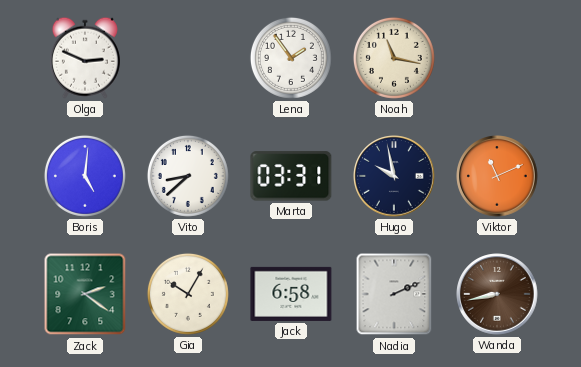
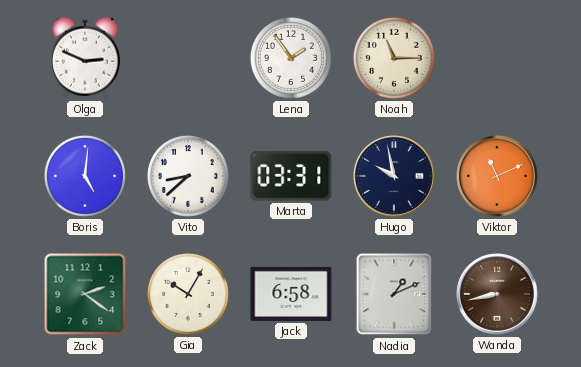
Noah: 11:17 -> 11:15 (394, 58)
Nadia: 2:11 -> 1:11 (394, 294)
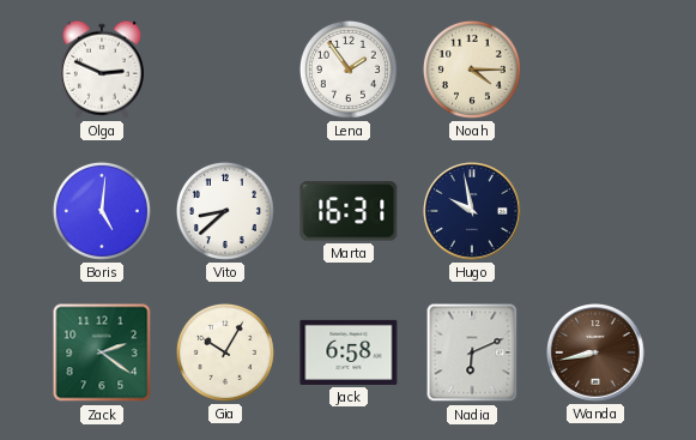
Noah: 11:15 -> 4:15 (472, 70)
Marta: 03:31 -> 16:31 (349, 211)
Viktor: 11:11 -> none (497, 176)
Nadia: 1:11 -> 6:11 (472, 352)
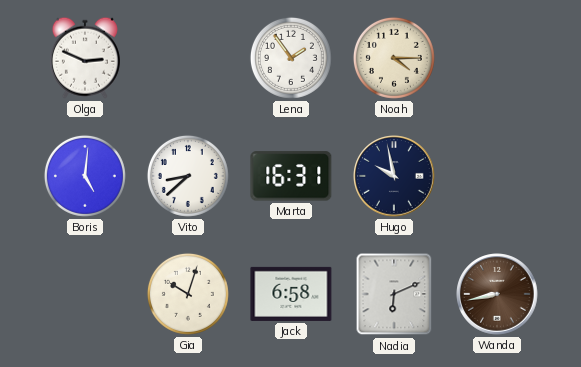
Zack: 2:21 -> none (102, 352)
Gia: 10:05 -> 10:03 (188, 294)
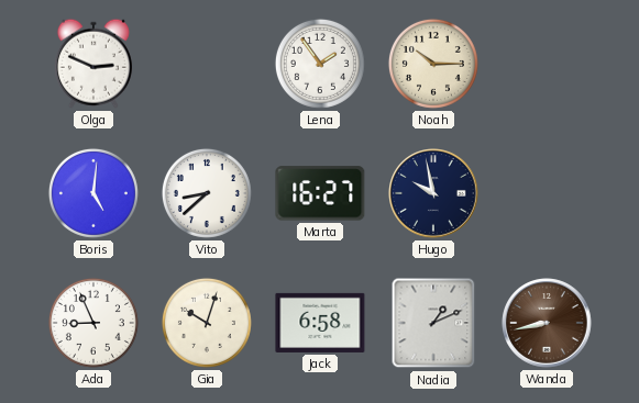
Noah: 4:15 -> 10:15 (433, 64)
Marta: 16:31 -> 16:27 (320, 193)
Ada: none -> 8:56 (93, 323)
Nadia: 6:11 -> 1:11 (433, 323)
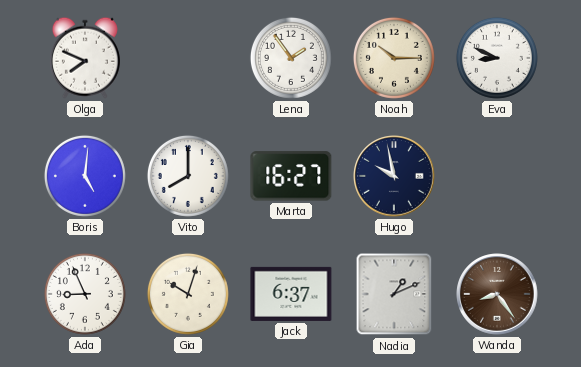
Olga: 2:49 -> 7:49 (85, 58)
Eva: none -> 8:49 (497, 58)
Vito: 8:38 -> 8:00 (188, 176)
Jack: 6:58 -> 6:37 (291, 294)
Wanda: 8:43 -> 8:24 (497, 294)
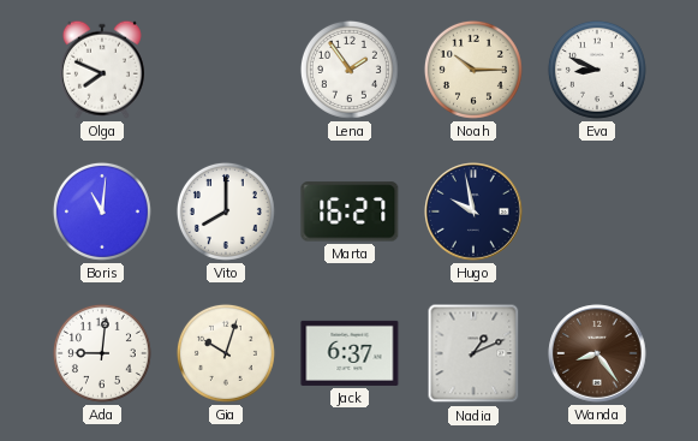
Boris: 5:01 -> 11:01 (102, 211)
Ada: 8:56 -> 9:01 (102, 353)
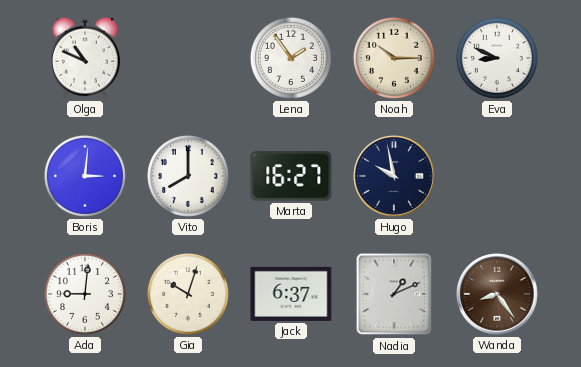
Olga: 7:49 -> 10:49 (85, 58)
Boris: 11:01 -> 3:01 (85, 176)
